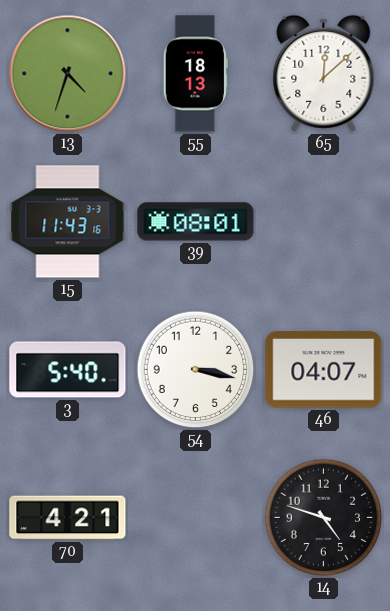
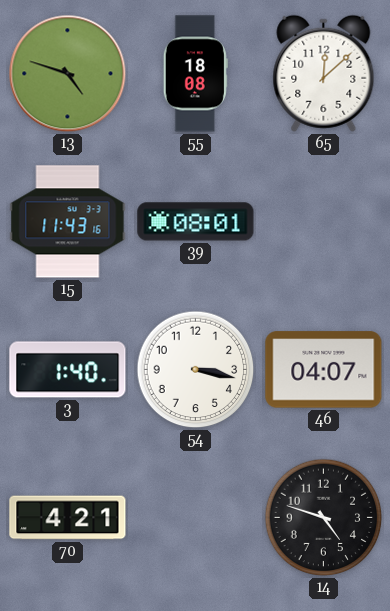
13: 4:33 -> 4:48 (68, 74)
55: 18:13 -> 18:08 (195, 74)
3: 5:40 -> 1:40 (68, 370)
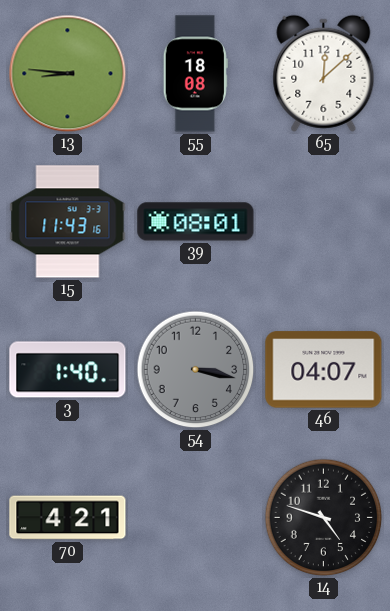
13: 4:48 -> 8:46 (68, 74)
54 dial: white -> grey (196, 370)
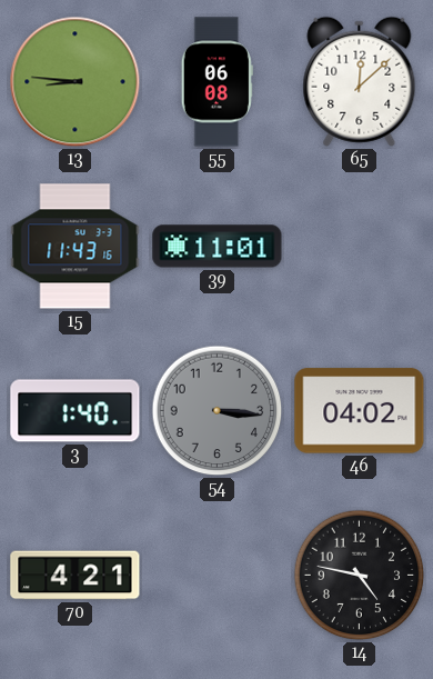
55: 18:08 -> 06:08 (216, 82)
39: 08:01 -> 11:01 (218, 247)
54: 3:17 -> 3:16 (218, 411)
46: 04:07 -> 04:02 (360, 411)
14: 4:48 -> 4:47 (360, 576)
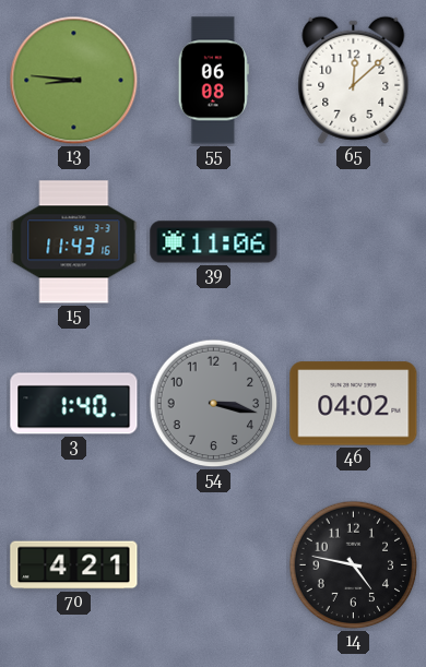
39: 11:01 -> 11:06 (214, 242)
54: 3:16 -> 3:17 (214, 404)
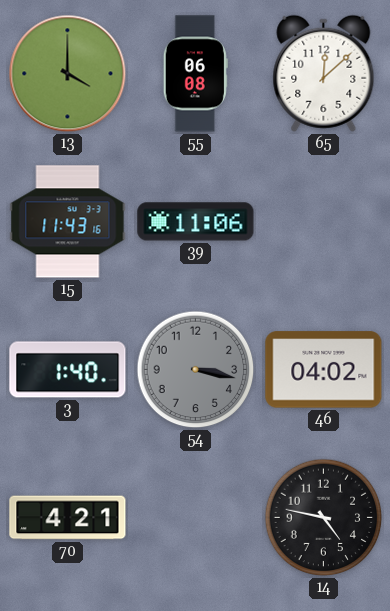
13: 8:46 -> 4:00 (68, 74)
